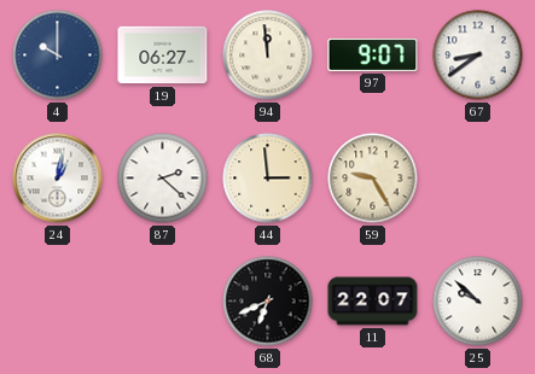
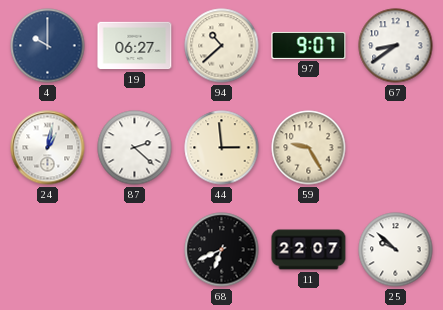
94: 11:59 -> 10:38 (222, 46)
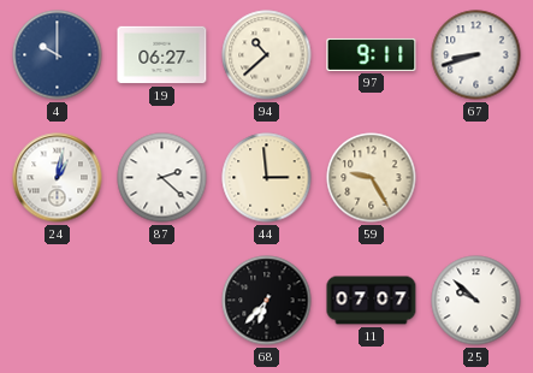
97: 9:07 -> 9:11 (372, 54)
67: 8:39 -> 8:42 (476, 55)
68: 6:41 -> 6:37 (267, 301)
11: 22:07 -> 07:07 (372, 301)
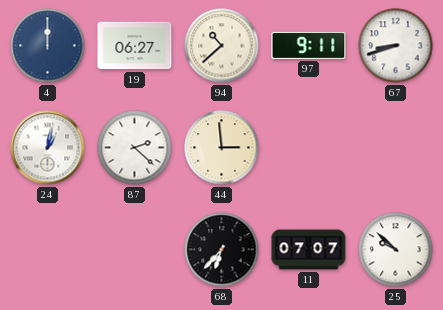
4: 10:00 -> 12:00 (48, 46)
59: 9:25 -> none (372, 178)
